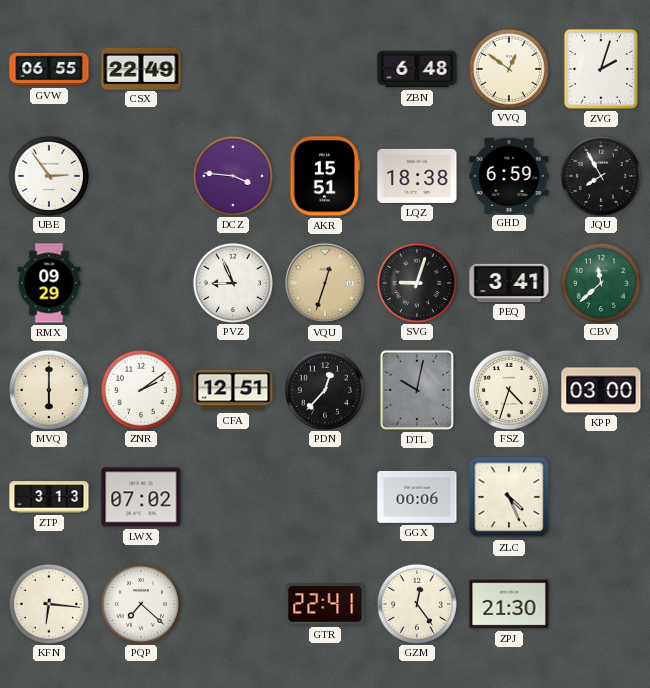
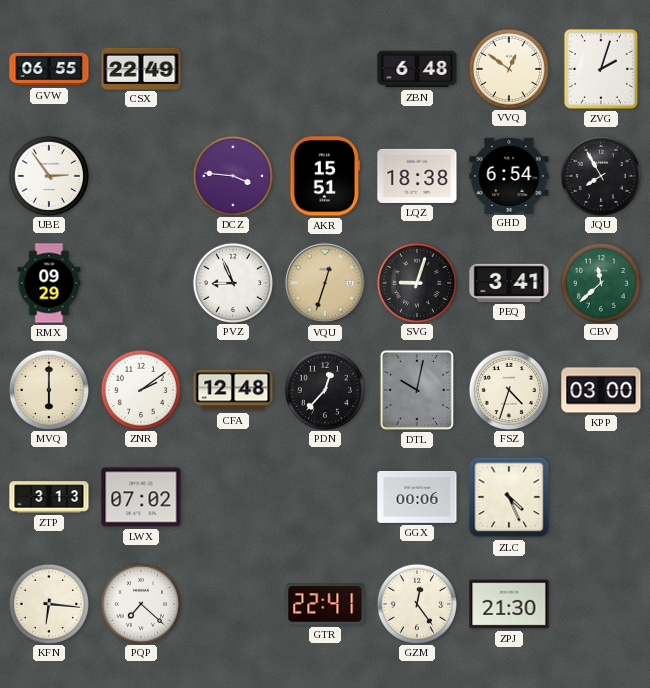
GHD: 6:59 -> 6:54 (509, 175)
CFA: 12:51 -> 12:48 (233, 390)
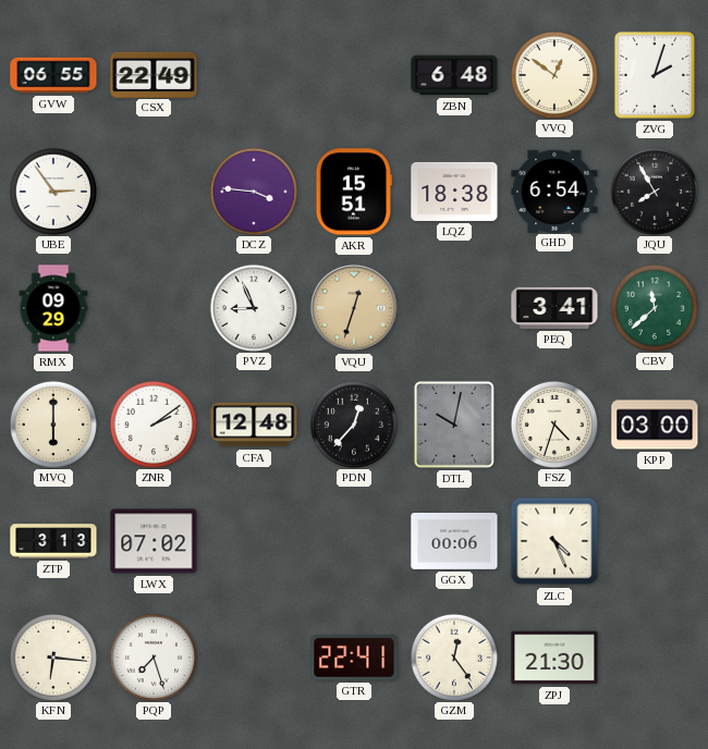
SVG: 9:03 -> none (416, 282)
PQP: 7:22 -> 7:27 (152, 656)
